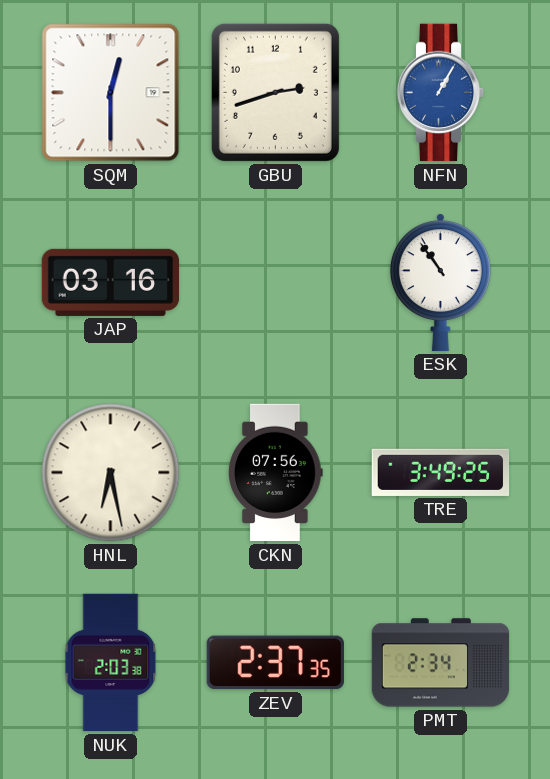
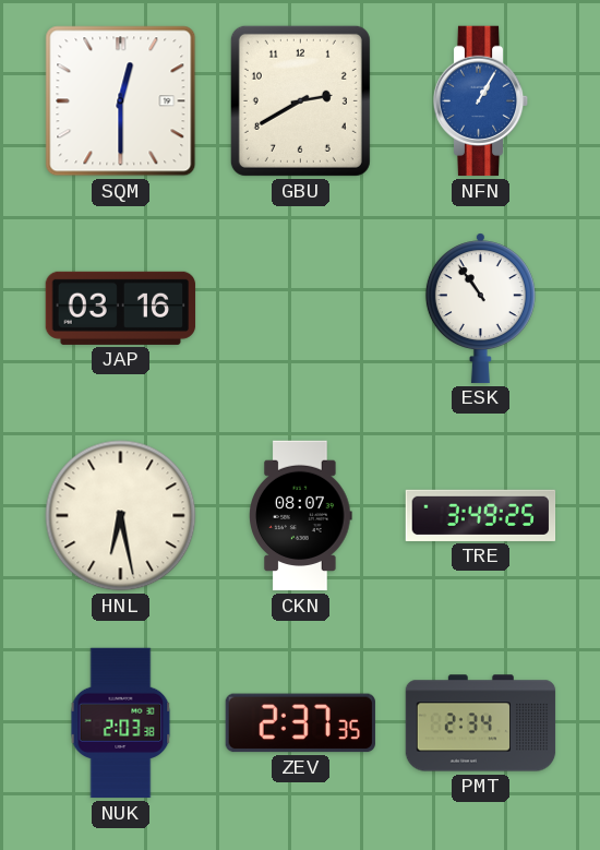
GBU: 2:42 -> 2:40 (300, 100)
CKN: 07:56 -> 08:07 (301, 516)
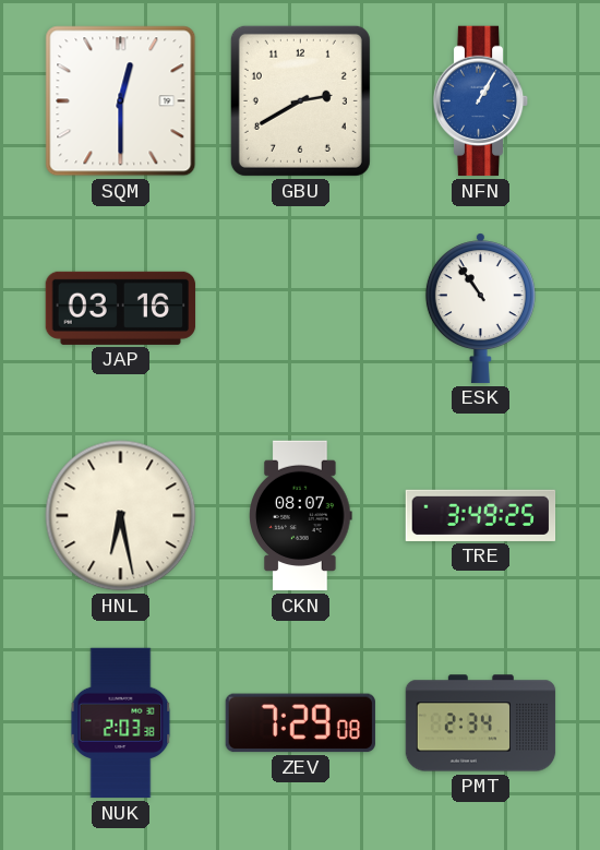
ZEV: 2:37 -> 7:29 (300, 723)
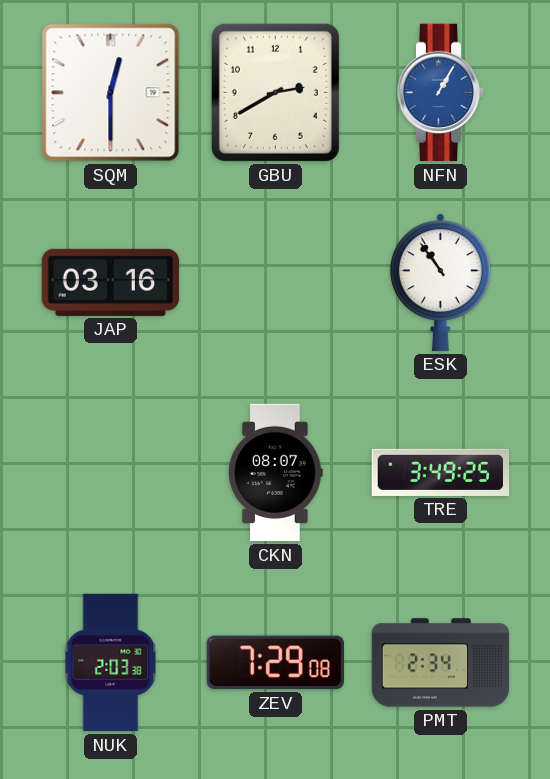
HNL: 6:28 -> none (121, 516)
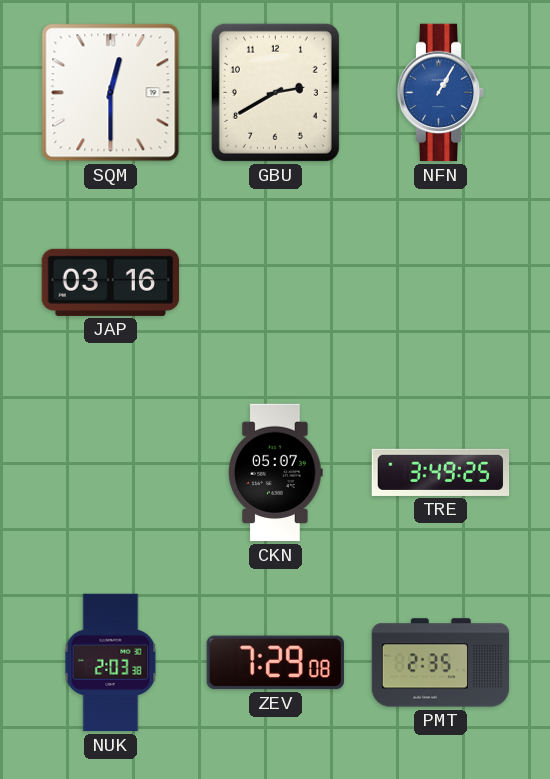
ESK: 10:54 -> none (440, 282)
CKN: 08:07 -> 05:07 (276, 473)
PMT: 2:34 -> 2:35 (441, 663)
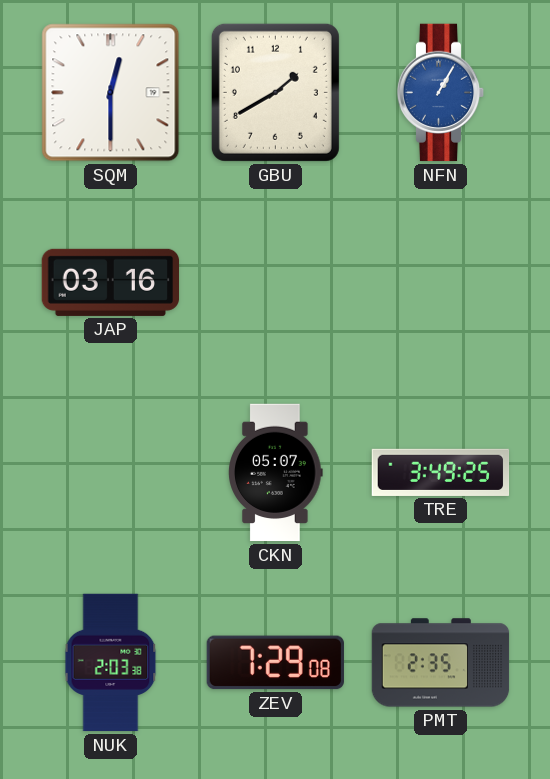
GBU: 2:40 -> 1:40 (275, 92)
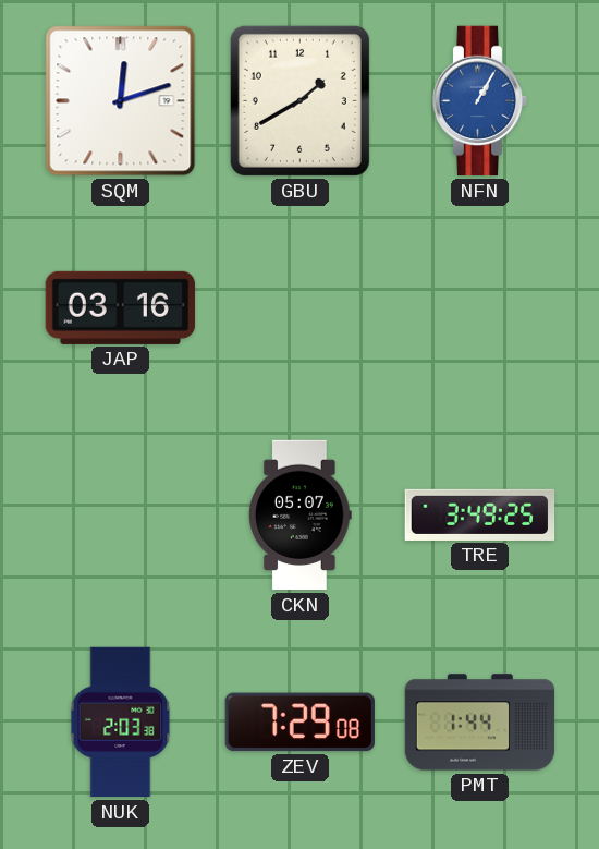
SQM: 12:30 -> 12:12 (121, 101)
PMT: 2:35 -> 1:44 (480, 723)
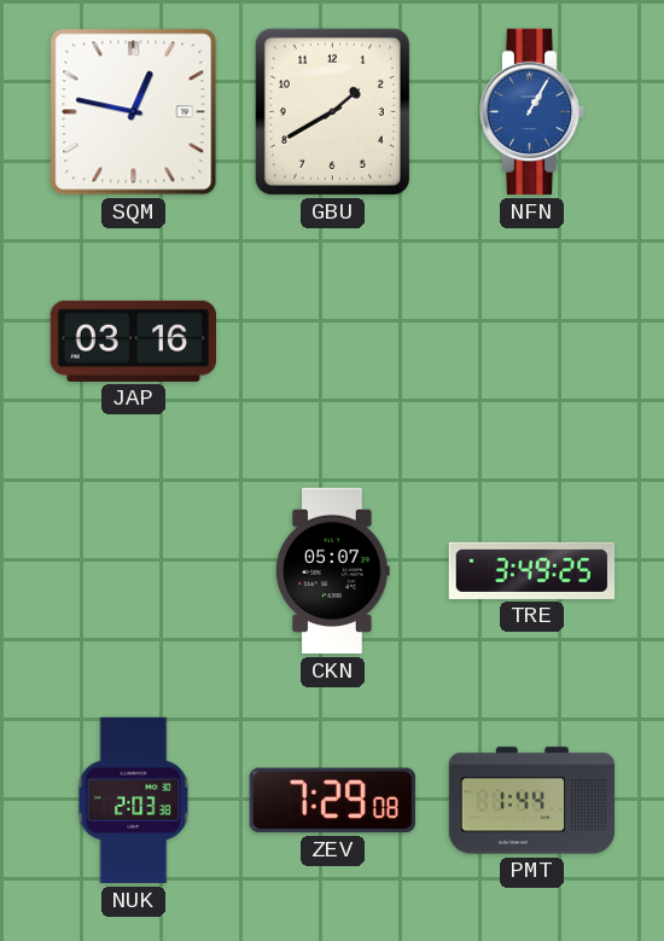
SQM: 12:12 -> 12:47 (134, 112)
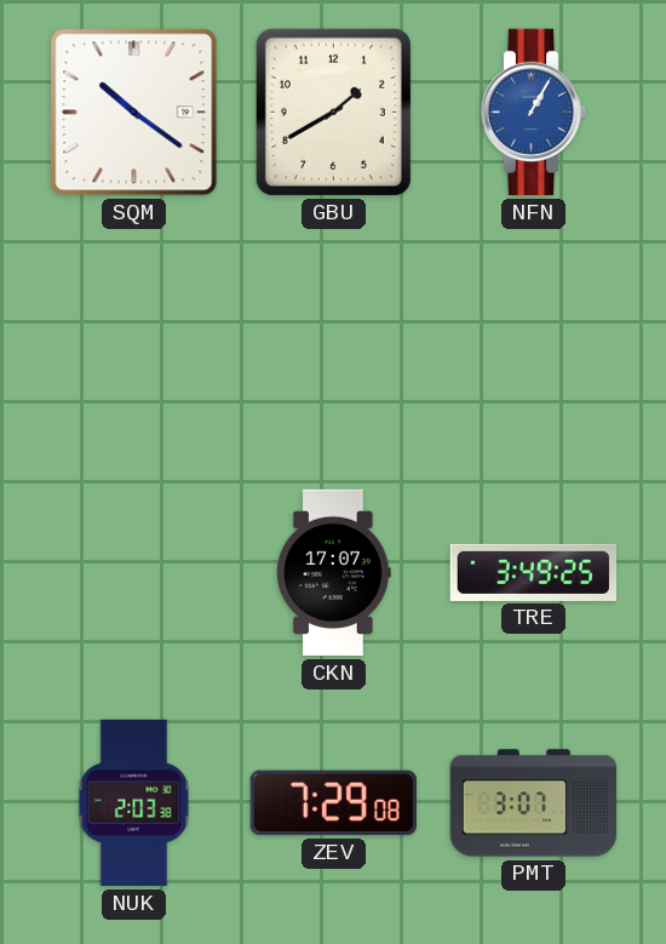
SQM: 12:47 -> 10:21 (134, 113)
JAP: 03:16 -> none (134, 341)
CKN: 05:07 -> 17:07 (334, 573)
PMT: 1:44 -> 3:07 (534, 803)
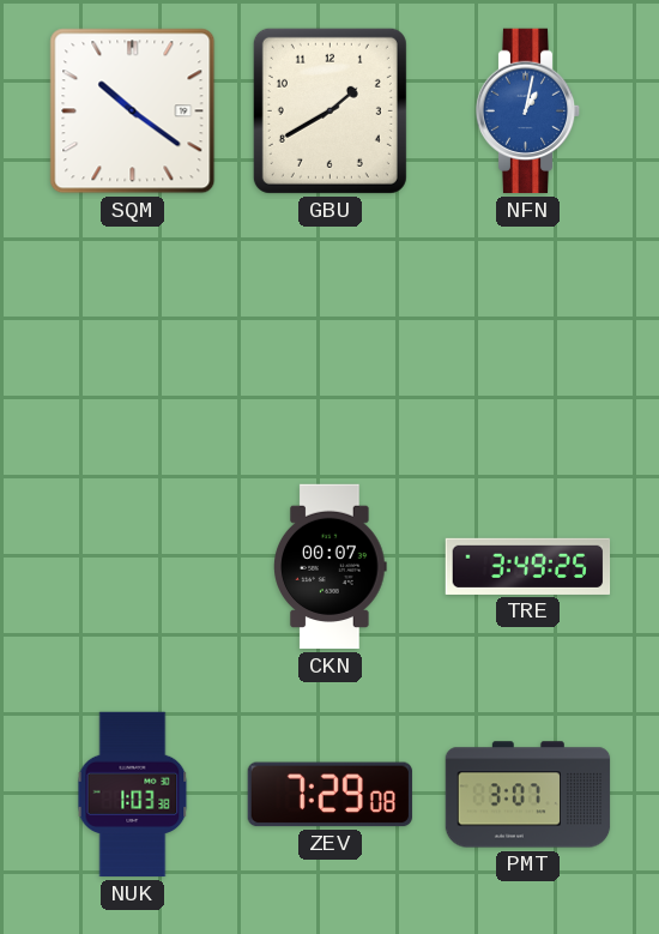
NFN: 1:05 -> 1:02 (528, 112)
CKN: 17:07 -> 00:07 (331, 567)
NUK: 2:03 -> 1:03 (133, 795)
